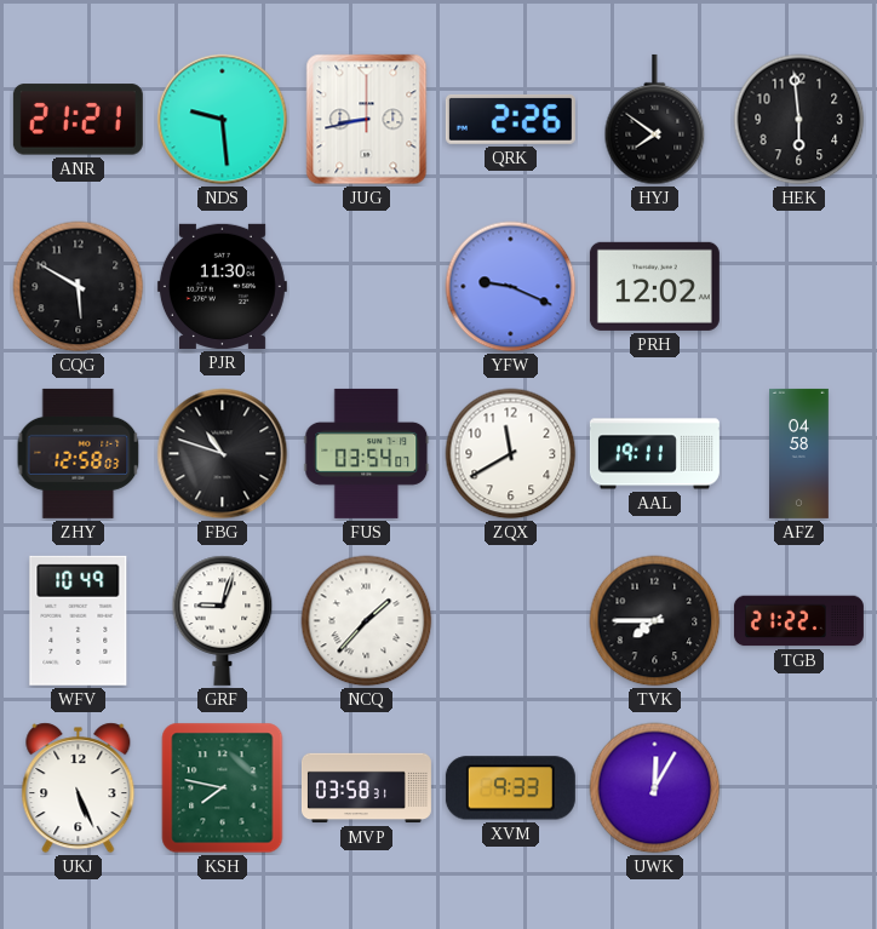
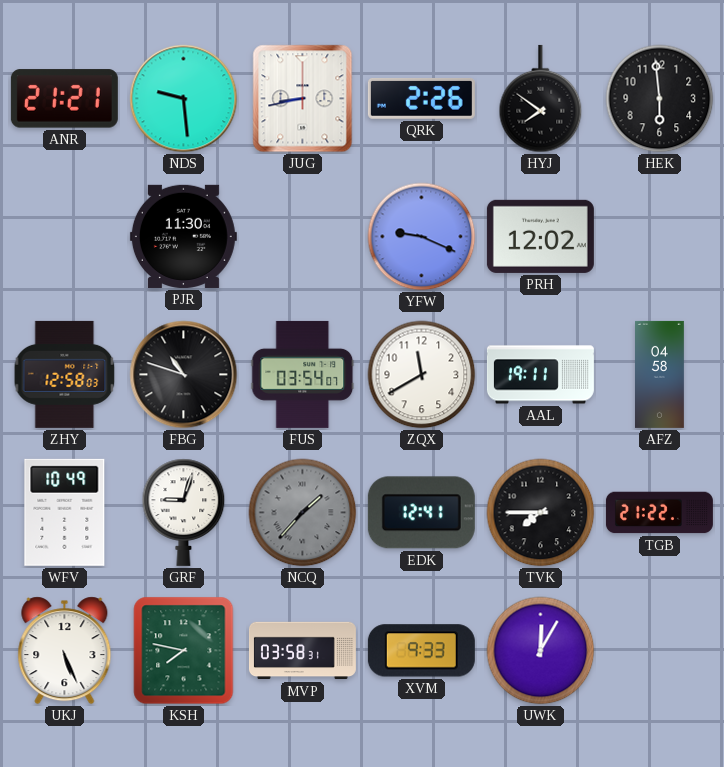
CQG: 5:50 -> none (79, 287)
NCQ dial: white -> grey (303, 513)
EDK: none -> 12:41 (421, 513)
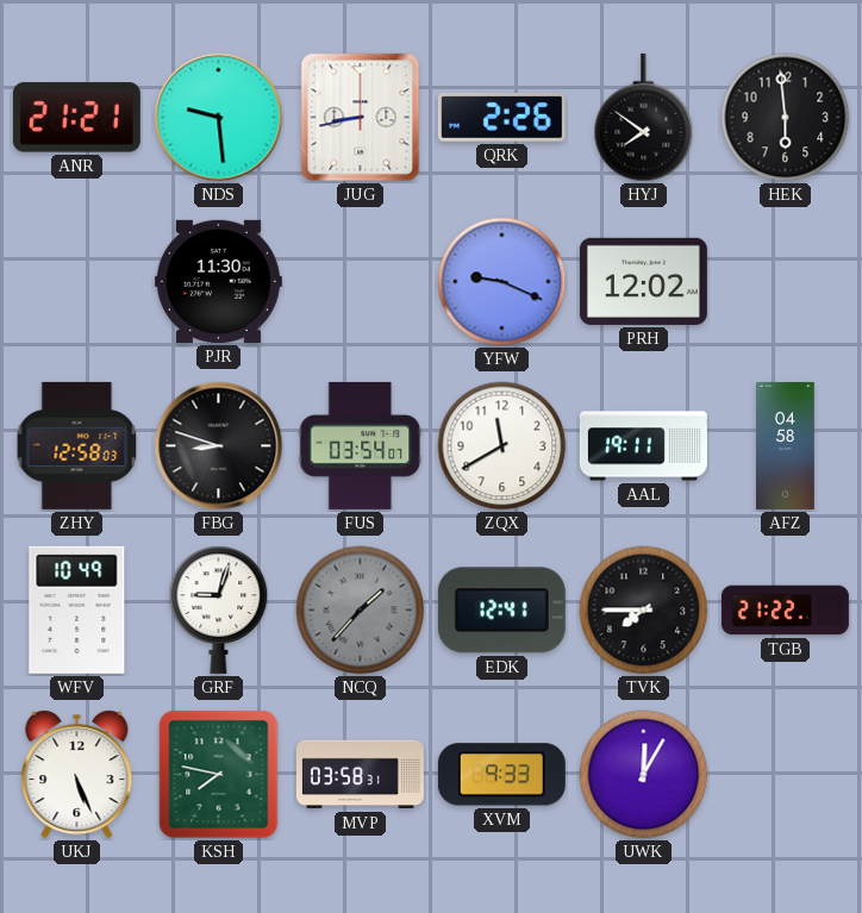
FBG: 10:48 -> 8:48 (219, 446)
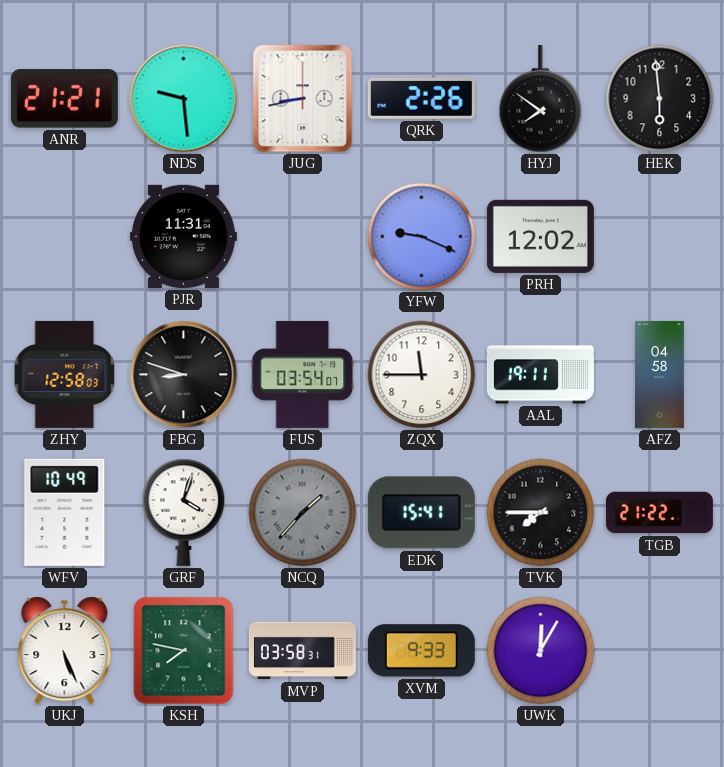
PJR: 11:30 -> 11:31 (183, 236)
ZQX: 11:40 -> 11:45 (422, 375)
GRF: 9:03 -> 4:03 (184, 512)
EDK: 12:41 -> 15:41 (421, 513)
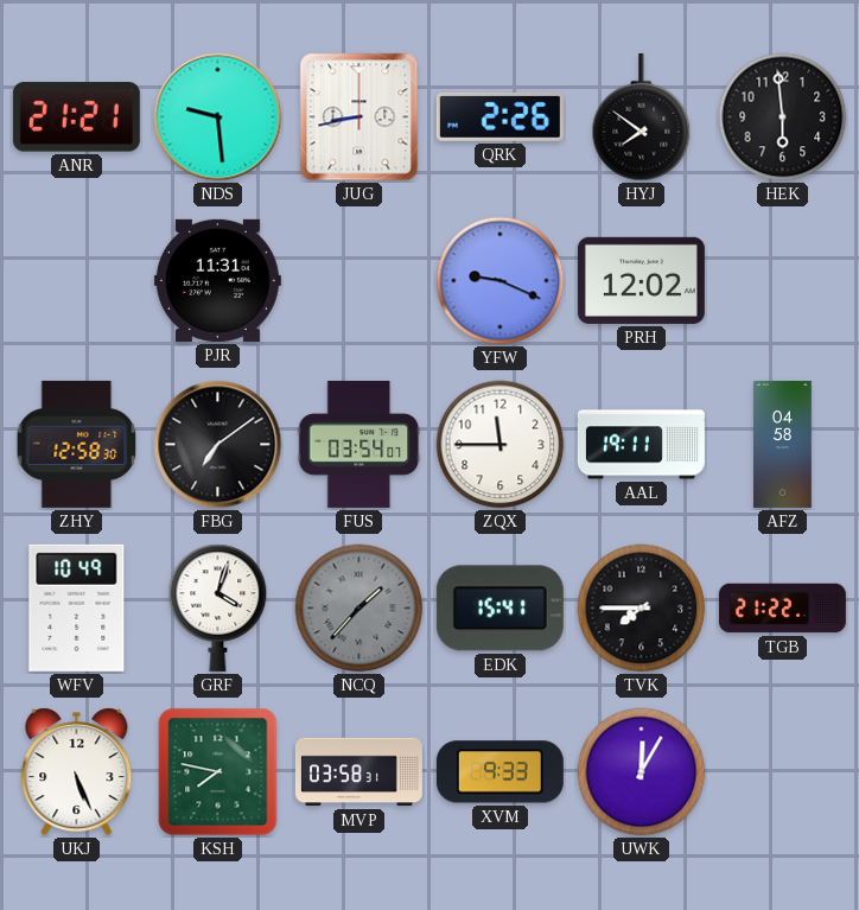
ZHY: 12:58:03 -> 12:58:30 (77, 444)
FBG: 8:48 -> 7:09 (218, 445)
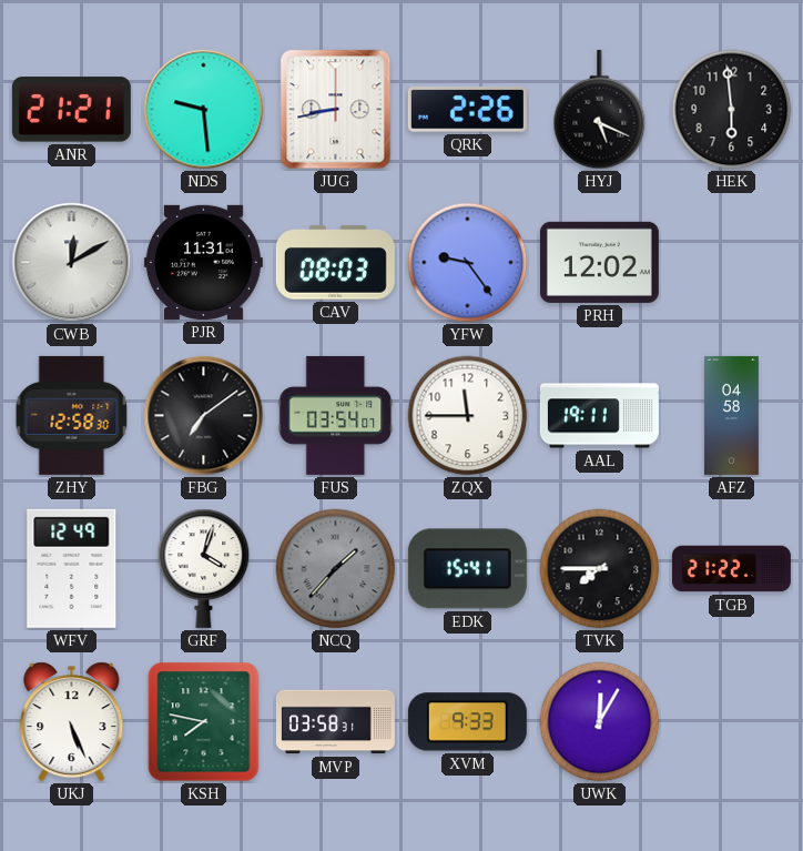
HYJ: 7:51 -> 5:19 (600, 110)
CWB: none -> 12:10 (72, 263)
CAV: none -> 08:03 (335, 263)
YFW: 9:19 -> 9:24 (468, 263)
WFV: 10:49 -> 12:49 (72, 568)
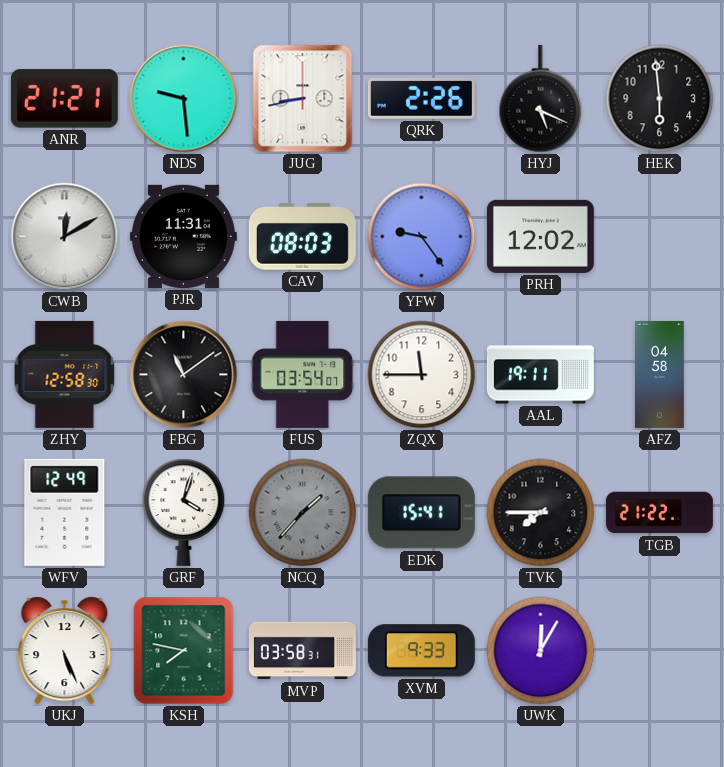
FBG: 7:09 -> 11:09 (184, 375)
